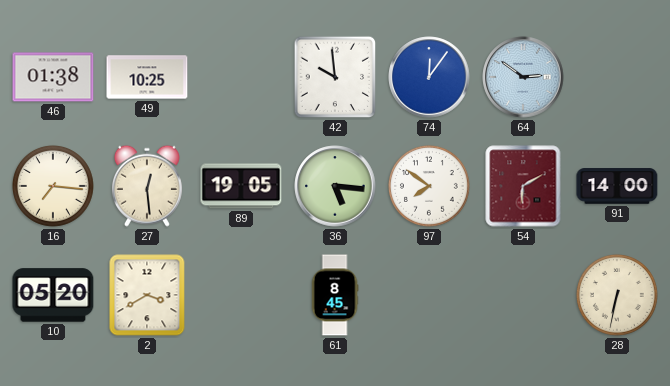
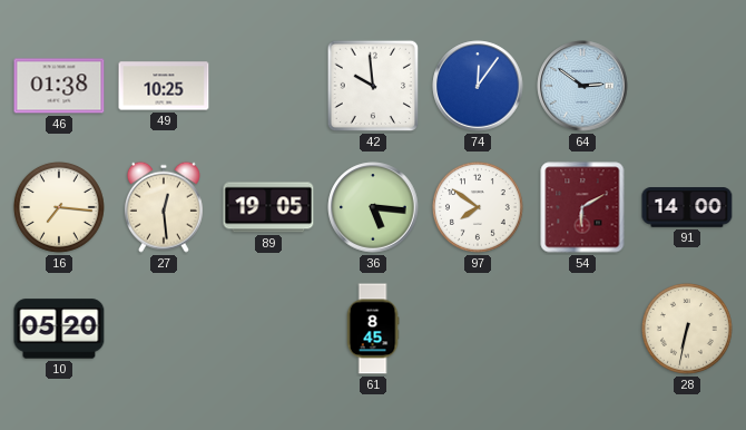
2: 3:40 -> none (147, 295)
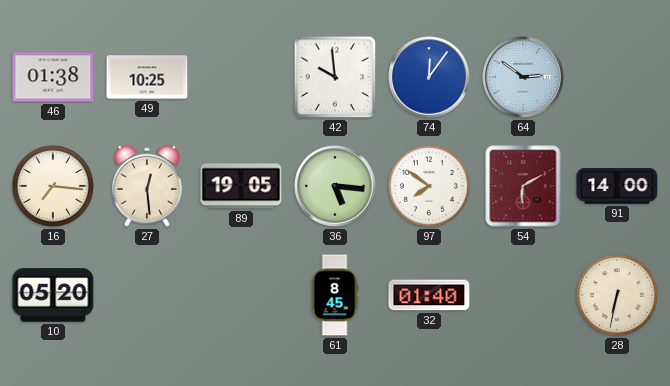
32: none -> 01:40 (429, 295)
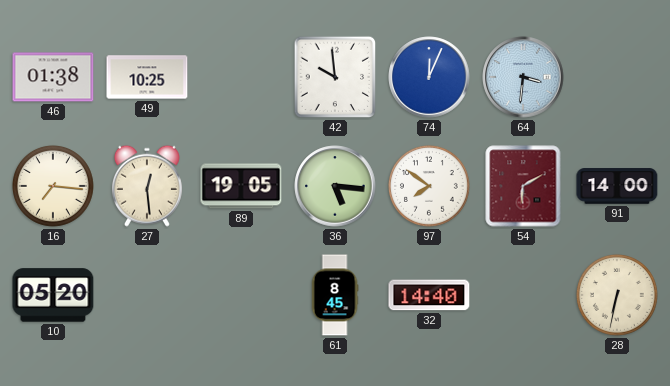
74: 12:06 -> 12:04 (429, 77)
64: 2:51 -> 3:31 (523, 77)
32: 01:40 -> 14:40 (429, 295)
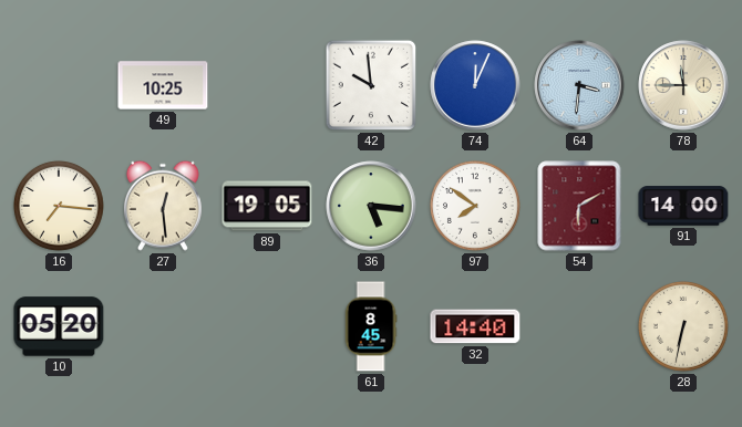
46: 01:38 -> none (53, 77)
78: none -> 11:45 (683, 85)
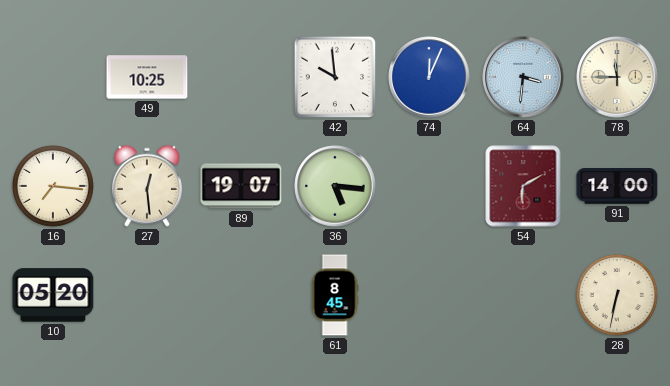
89: 19:05 -> 19:07 (241, 186)
97: 7:51 -> none (475, 206)
32: 14:40 -> none (475, 326)
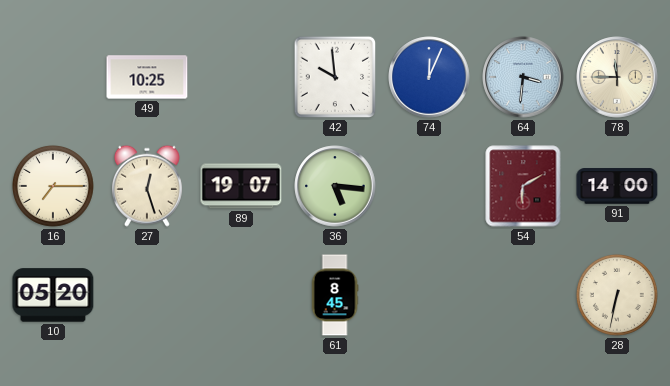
16: 7:16 -> 7:15 (53, 186)
27: 12:29 -> 12:27 (147, 186)
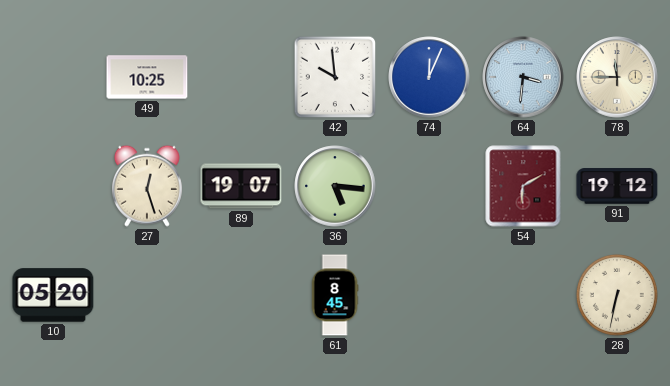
16: 7:15 -> none (53, 186)
91: 14:00 -> 19:12 (617, 186)
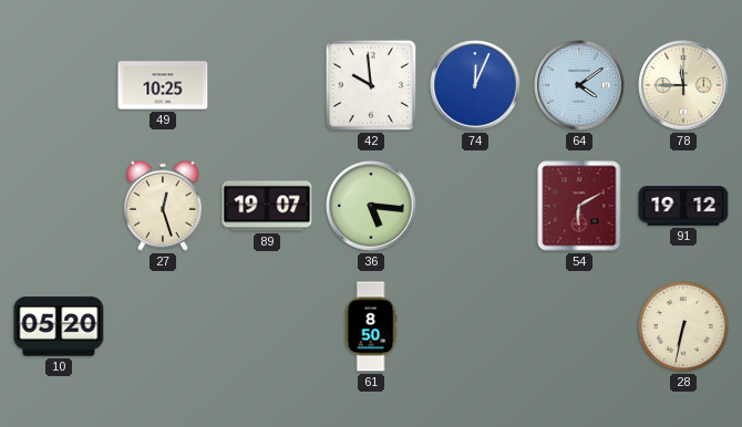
64: 3:31 -> 4:09 (579, 85)
61: 8:45 -> 8:50 (371, 326)
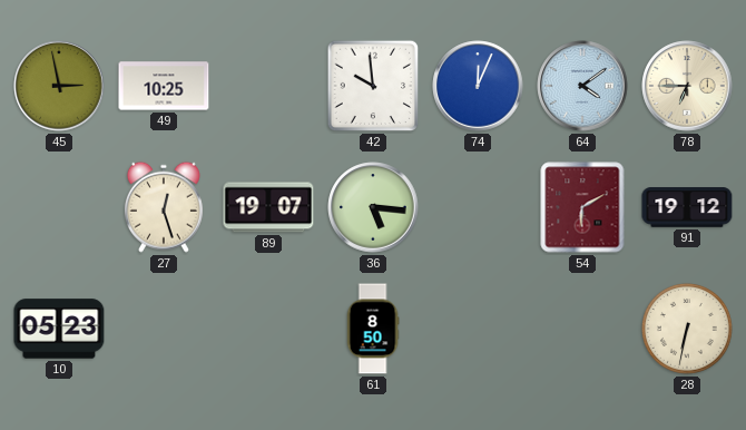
45: none -> 2:58 (59, 86)
78: 11:45 -> 6:45 (687, 86)
10: 05:20 -> 05:23 (59, 329)
